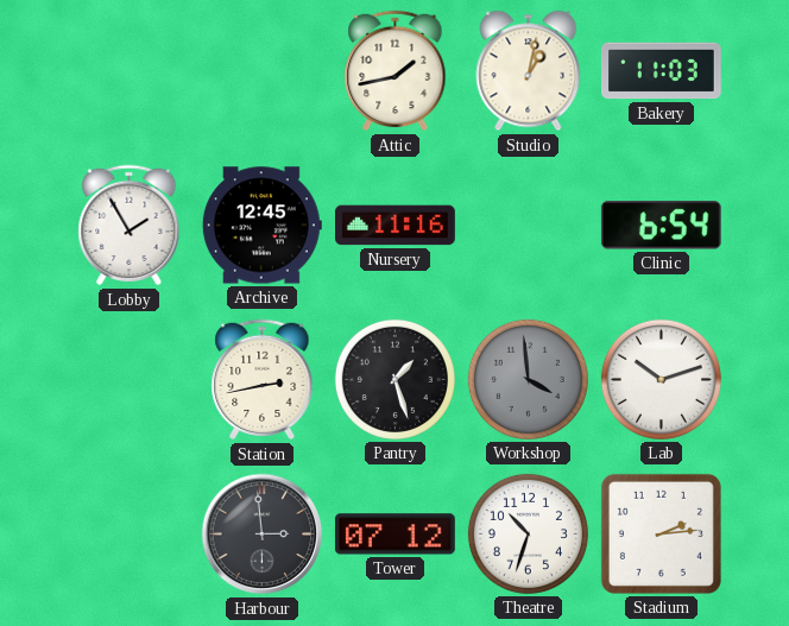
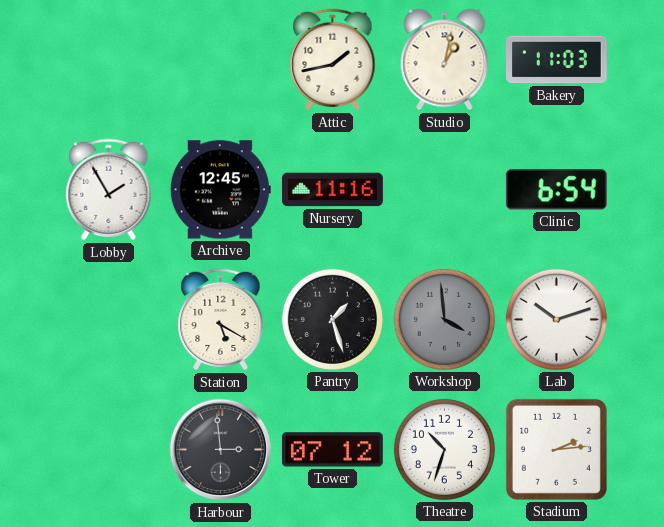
Station: 2:43 -> 5:20 (221, 320)
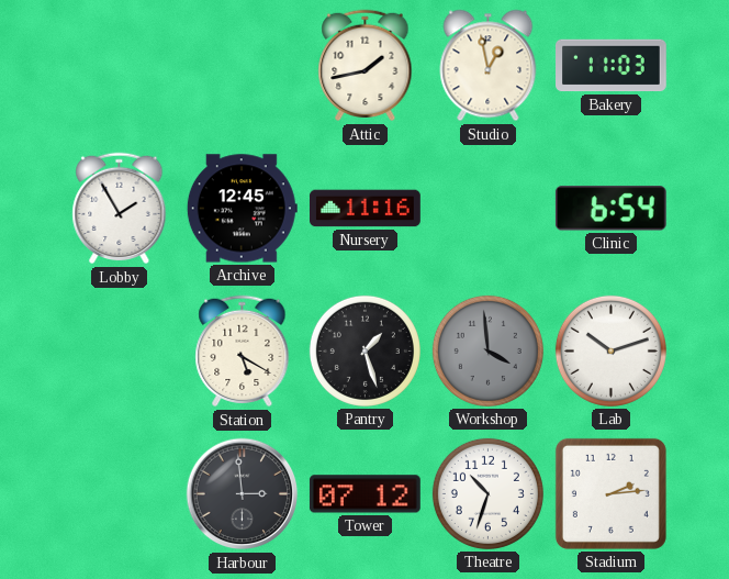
Studio: 1:02 -> 12:58 (489, 66)
